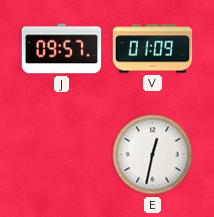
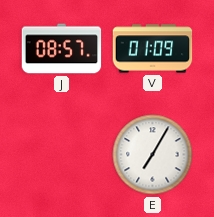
J: 09:57 -> 08:57 (62, 49)
E: 12:32 -> 7:05 (153, 155)
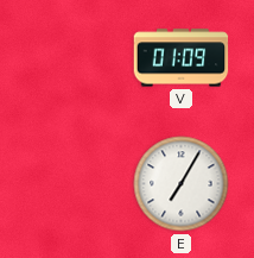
J: 08:57 -> none (62, 49)
